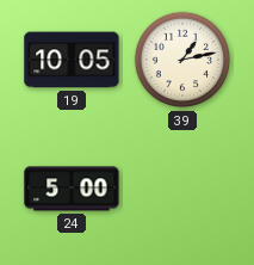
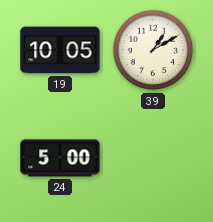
39: 1:13 -> 1:10 (153, 50)
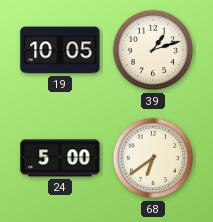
39: 1:10 -> 1:12 (153, 50)
68: none -> 6:39 (153, 158)
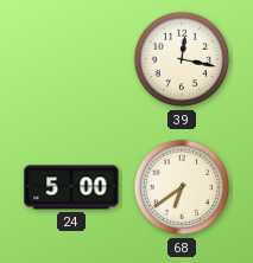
19: 10:05 -> none (60, 50)
39: 1:12 -> 12:17 (182, 59)
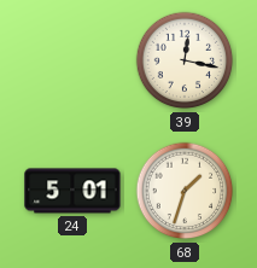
24: 5:00 -> 5:01 (72, 191)
68: 6:39 -> 1:33 (185, 191)
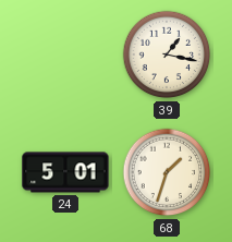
39: 12:17 -> 1:17 (167, 55)
